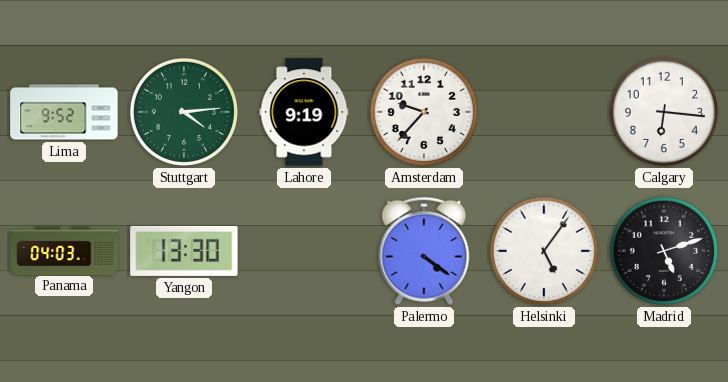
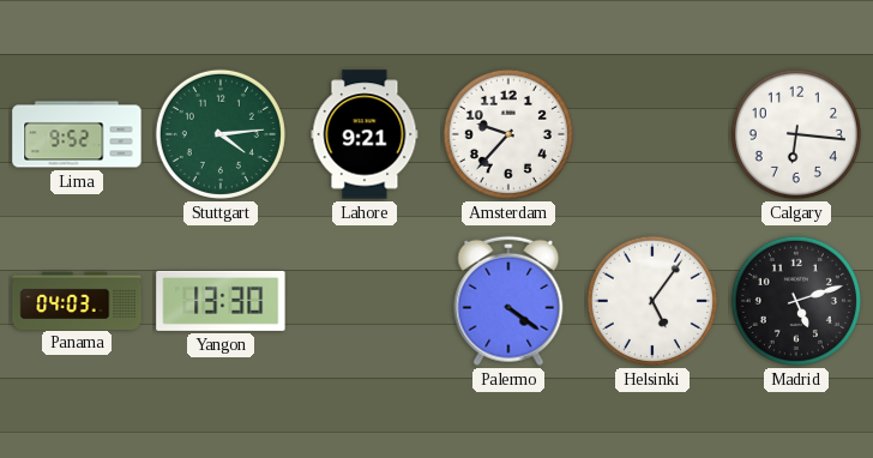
Lahore: 9:19 -> 9:21 (365, 134)
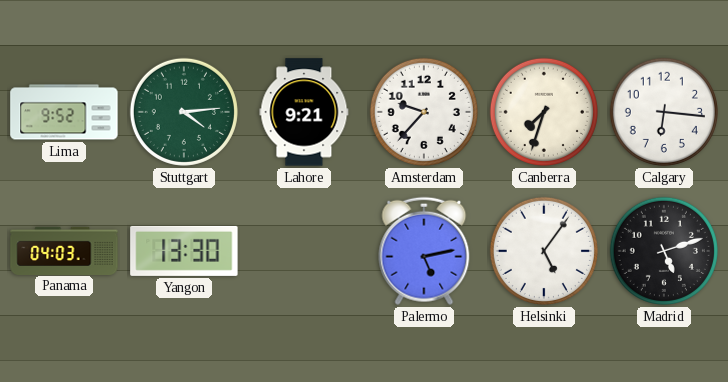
Canberra: none -> 7:33 (544, 112)
Palermo: 4:21 -> 5:13 (424, 251)
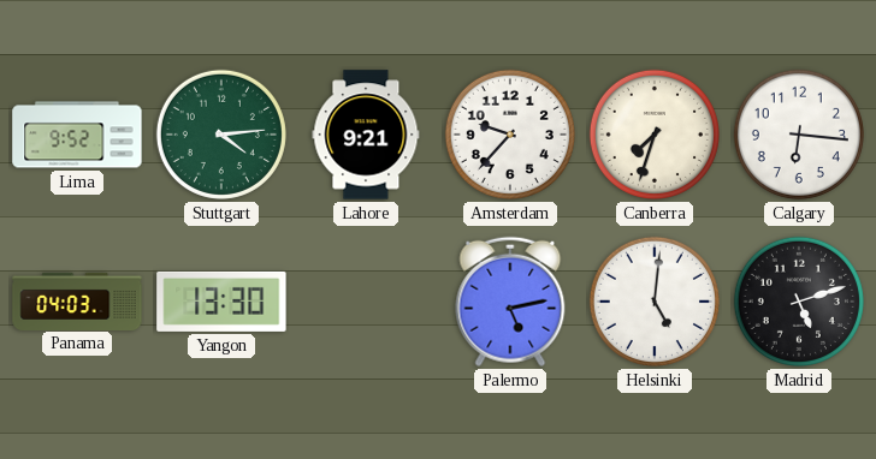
Helsinki: 5:06 -> 5:01 (655, 302)
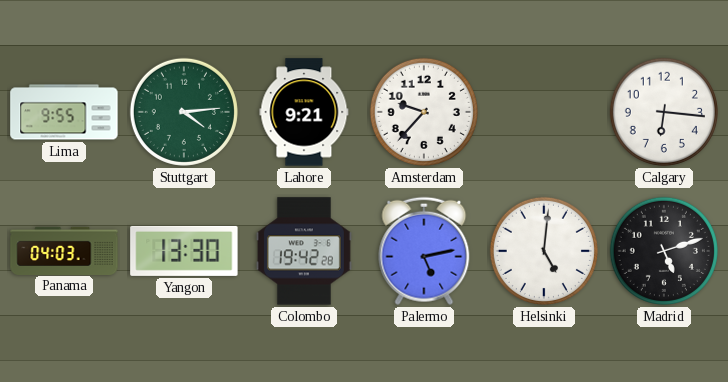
Lima: 9:52 -> 9:55 (64, 112)
Canberra: 7:33 -> none (655, 135)
Colombo: none -> 19:42 (304, 251)
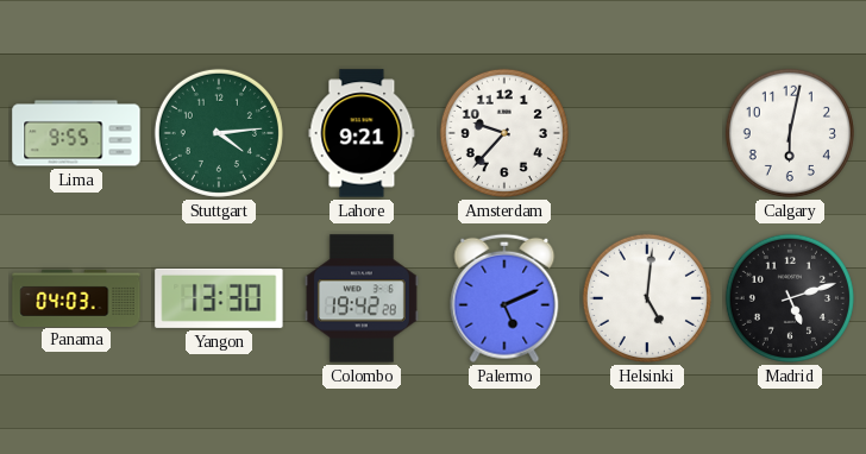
Calgary: 6:16 -> 6:02 (790, 133)
Palermo: 5:13 -> 5:11 (504, 298)
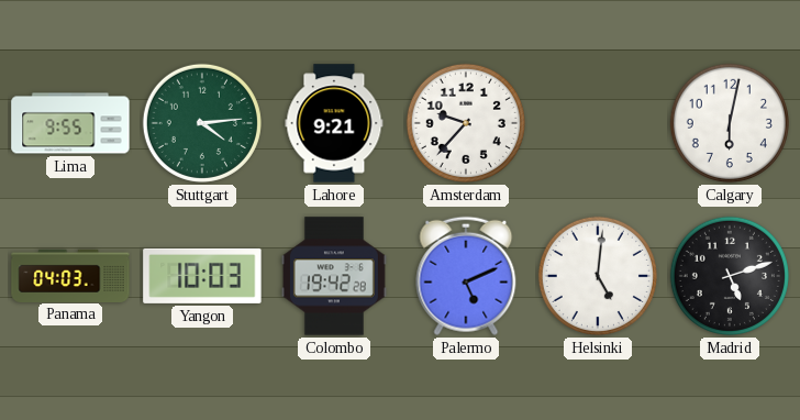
Yangon: 13:30 -> 10:03 (202, 276)
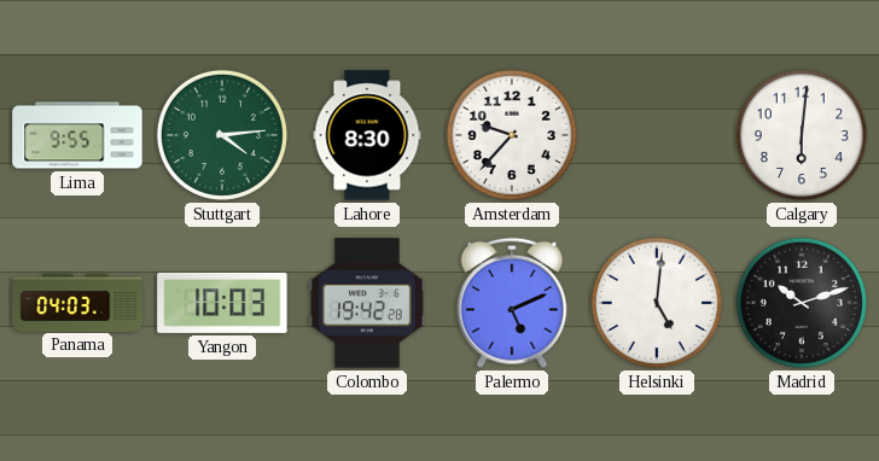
Lahore: 9:21 -> 8:30 (367, 135)
Calgary: 6:02 -> 6:01 (802, 135)
Madrid: 5:12 -> 10:12 (802, 303)
